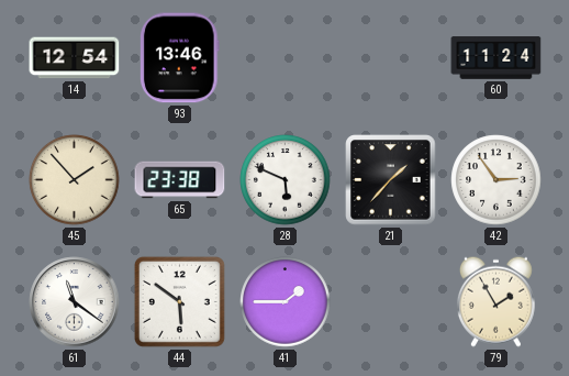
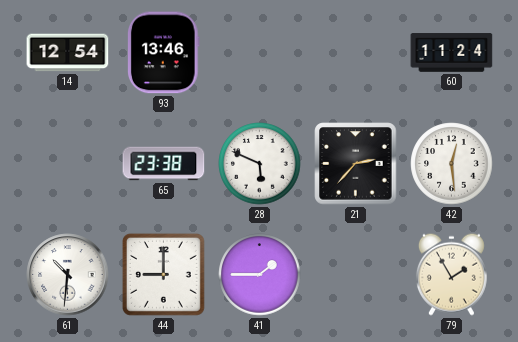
45: 1:53 -> none (75, 180)
21: 1:37 -> 2:37 (356, 164)
42: 2:54 -> 12:29 (452, 164)
61: 11:21 -> 10:31 (68, 275)
44: 5:51 -> 9:00 (163, 274)
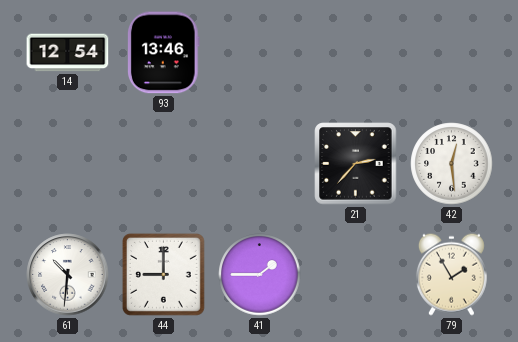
60: 11:24 -> none (452, 53)
65: 23:38 -> none (164, 164)
28: 5:49 -> none (260, 164)
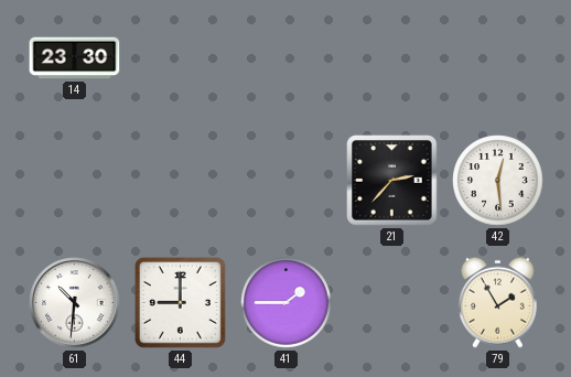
14: 12:54 -> 23:30 (75, 58)
93: 13:46 -> none (163, 53)
